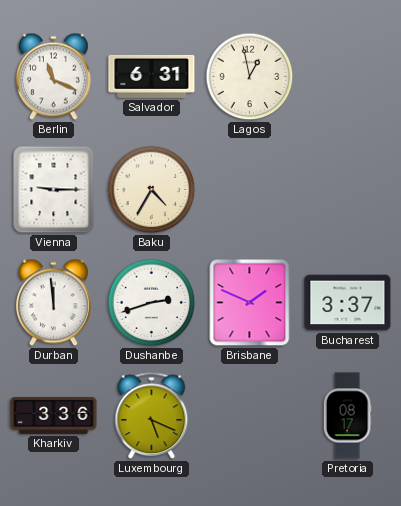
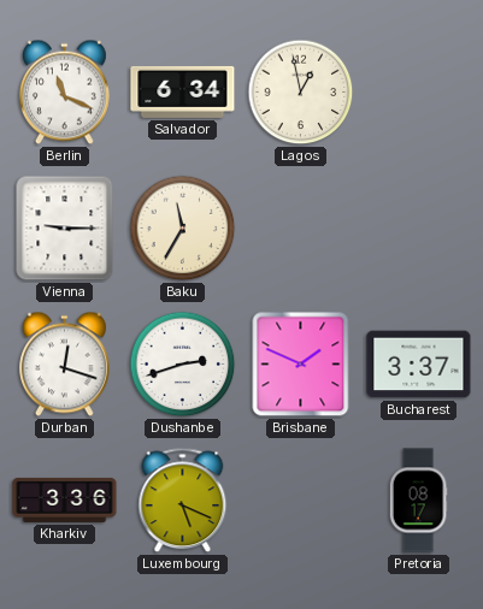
Salvador: 6:31 -> 6:34 (183, 91)
Baku: 4:35 -> 11:35 (183, 229)
Durban: 11:59 -> 12:18 (64, 365)
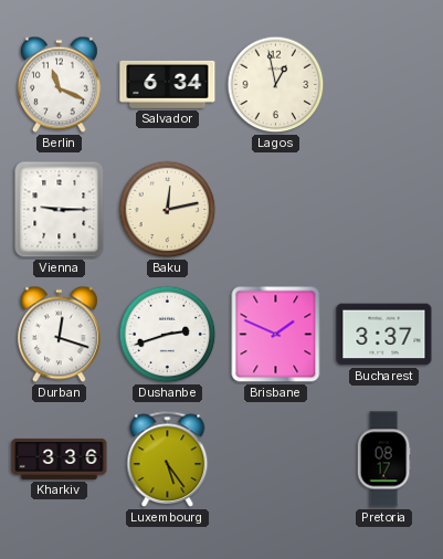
Baku: 11:35 -> 12:13 (168, 210)
Luxembourg: 5:19 -> 5:24 (168, 460)
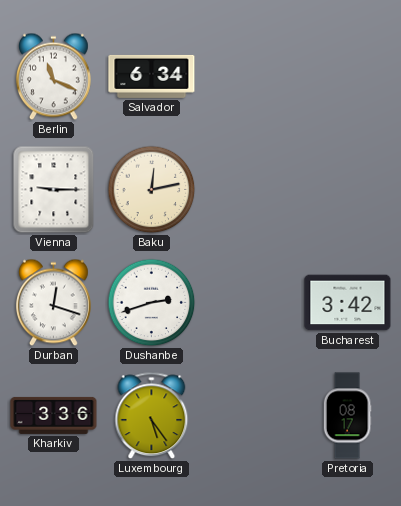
Lagos: 12:58 -> none (276, 85)
Brisbane: 1:49 -> none (276, 335)
Bucharest: 3:37 -> 3:42 (348, 303)
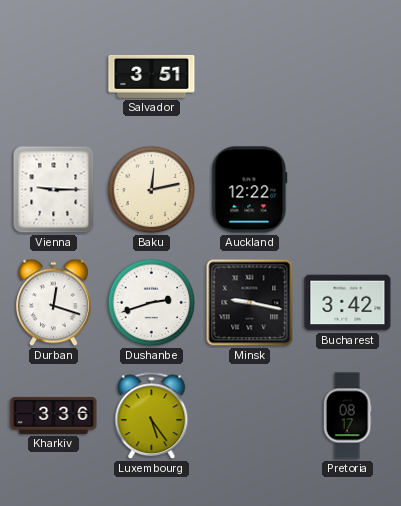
Berlin: 11:19 -> none (53, 77)
Salvador: 6:34 -> 3:51 (152, 76)
Auckland: none -> 12:22 (250, 190)
Minsk: none -> 9:17 (250, 303)
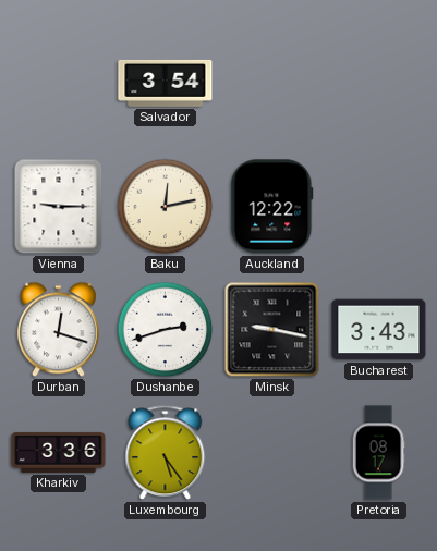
Salvador: 3:51 -> 3:54 (166, 83)
Bucharest: 3:42 -> 3:43 (379, 330)
